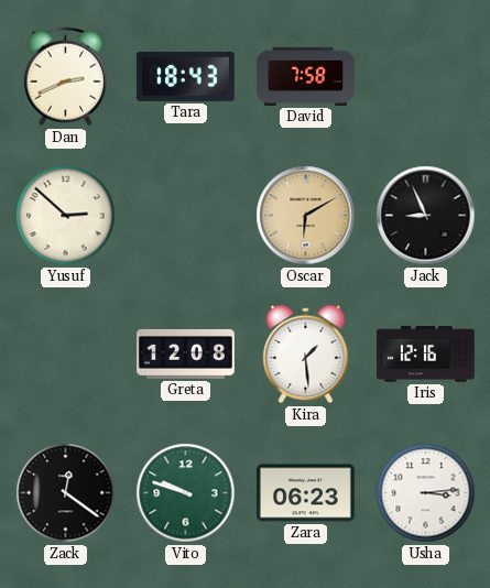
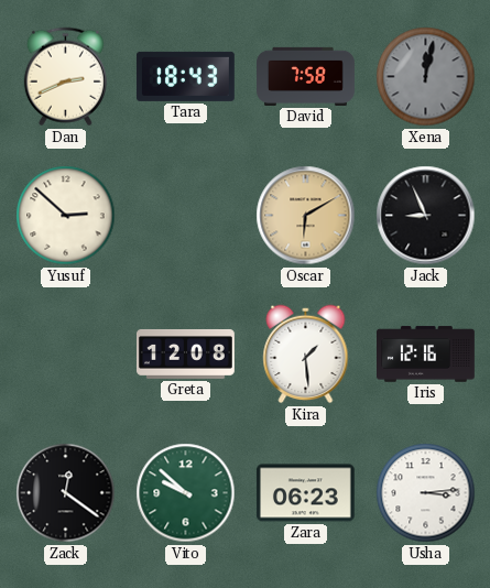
Xena: none -> 12:02 (426, 77)
Vito: 9:48 -> 9:52 (186, 493)
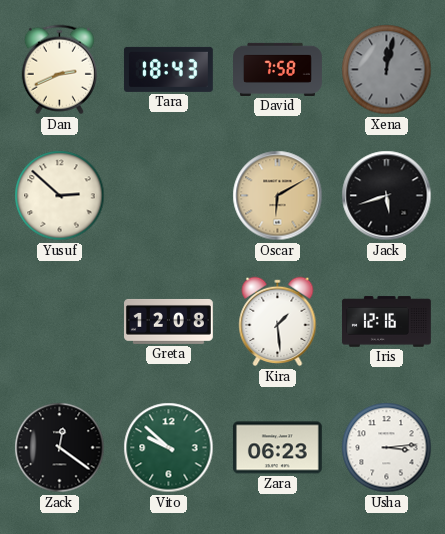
Jack: 8:56 -> 5:42 (387, 196)
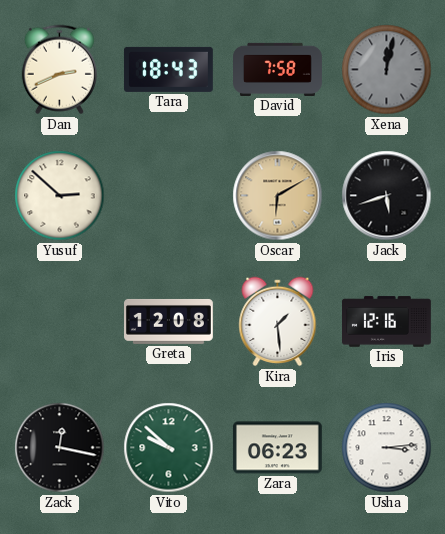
Zack: 12:21 -> 12:17 (60, 448)
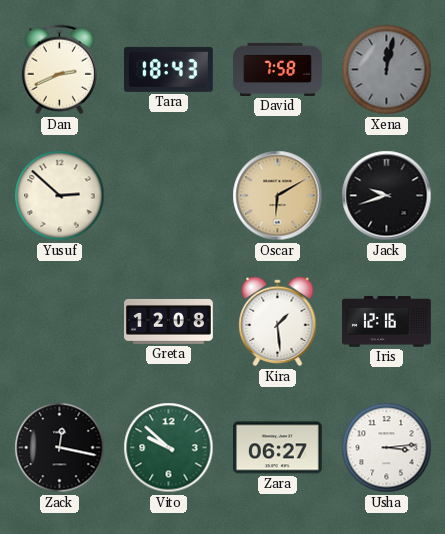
Jack: 5:42 -> 9:42 (387, 196)
Zara: 06:23 -> 06:27 (277, 448)
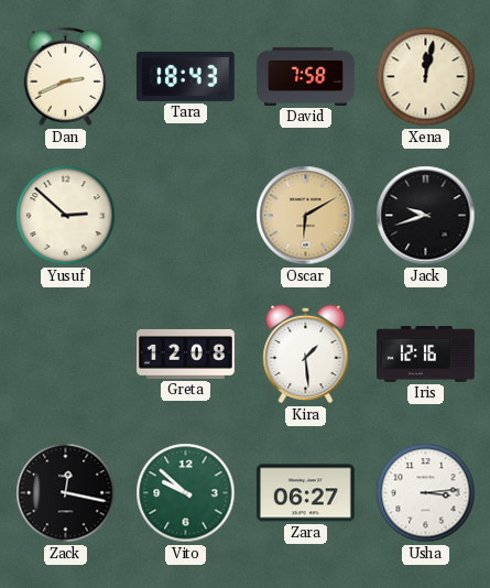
Xena dial: grey -> cream (426, 77)
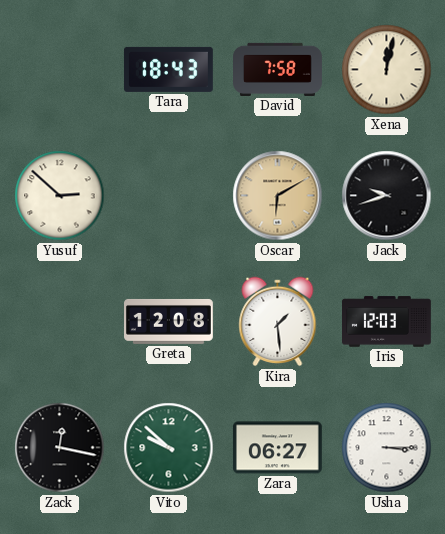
Dan: 2:41 -> none (65, 77)
Iris: 12:16 -> 12:03 (387, 322)
Usha: 3:14 -> 3:15 (387, 448)
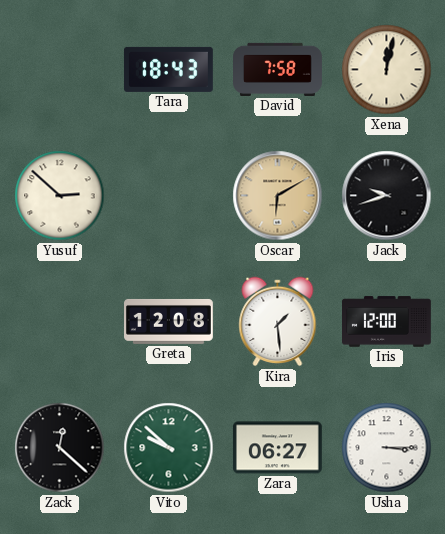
Iris: 12:03 -> 12:00 (387, 322)
Zack: 12:17 -> 12:22 (60, 448)
